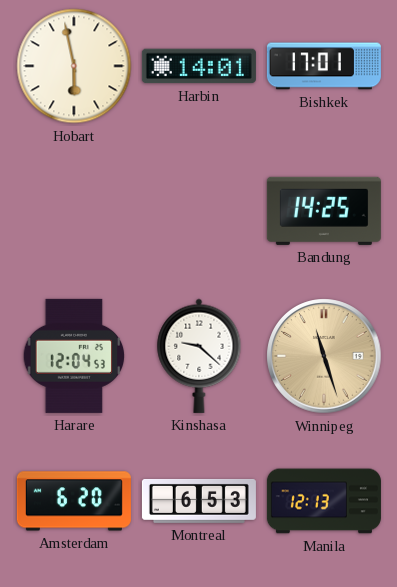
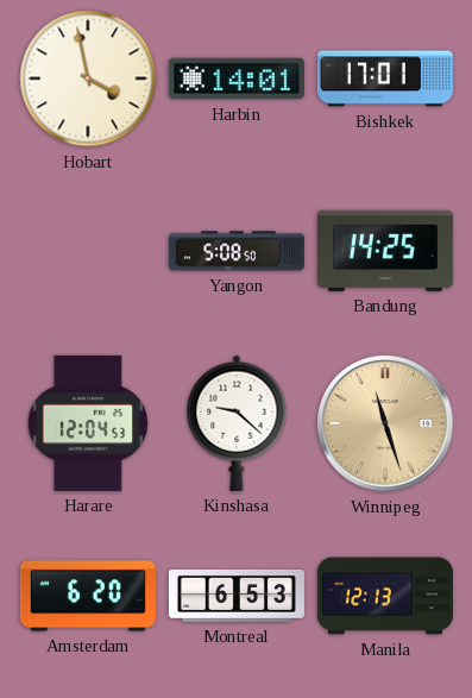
Hobart: 5:58 -> 3:58 (88, 78)
Yangon: none -> 5:08 (237, 251)
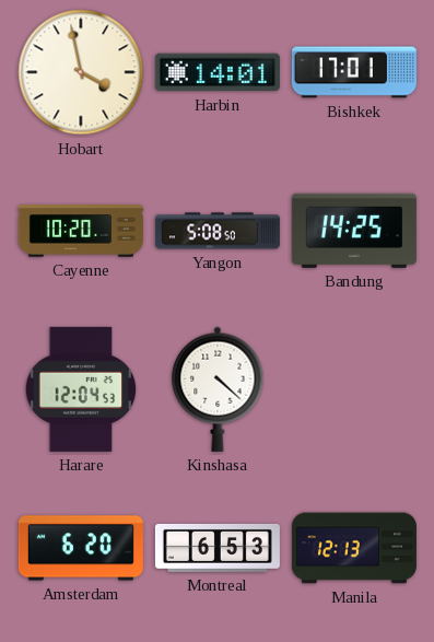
Cayenne: none -> 10:20 (81, 231)
Kinshasa: 9:22 -> 4:22 (218, 389)
Winnipeg: 11:27 -> none (385, 423)
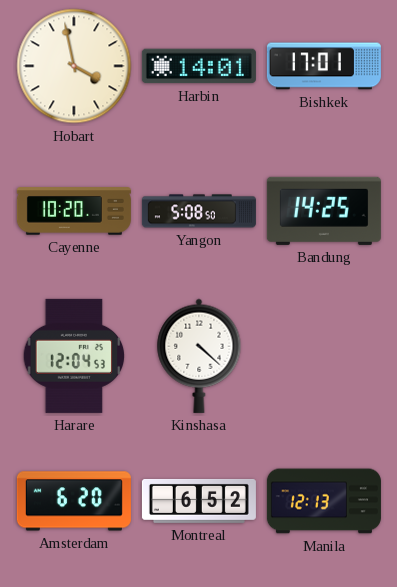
Montreal: 6:53 -> 6:52 (199, 501)
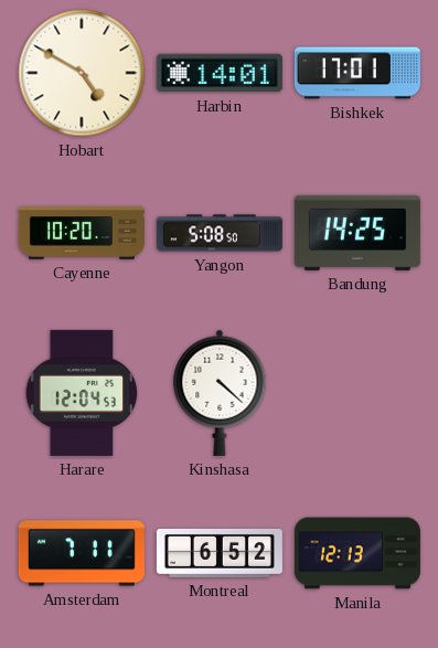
Hobart: 3:58 -> 4:50 (82, 73)
Amsterdam: 6:20 -> 7:11 (82, 553)
